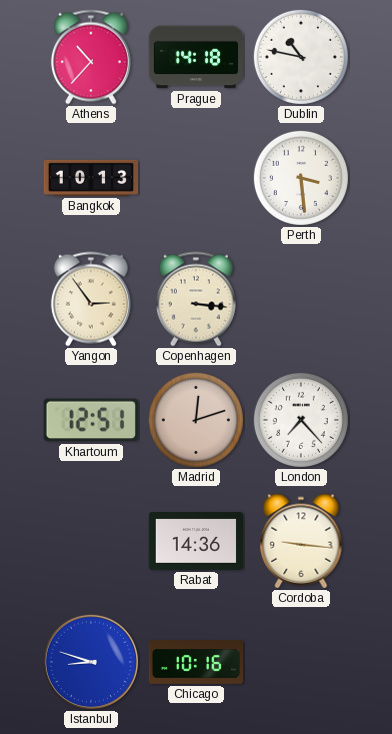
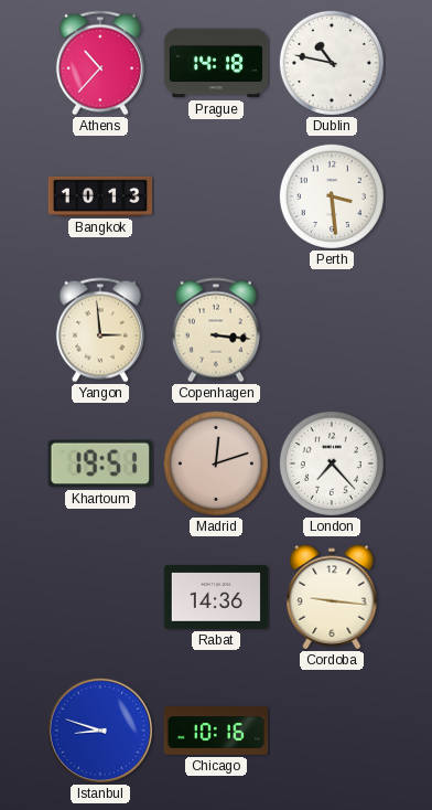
Yangon: 2:54 -> 2:59 (100, 330)
Khartoum: 12:51 -> 19:51 (100, 463)
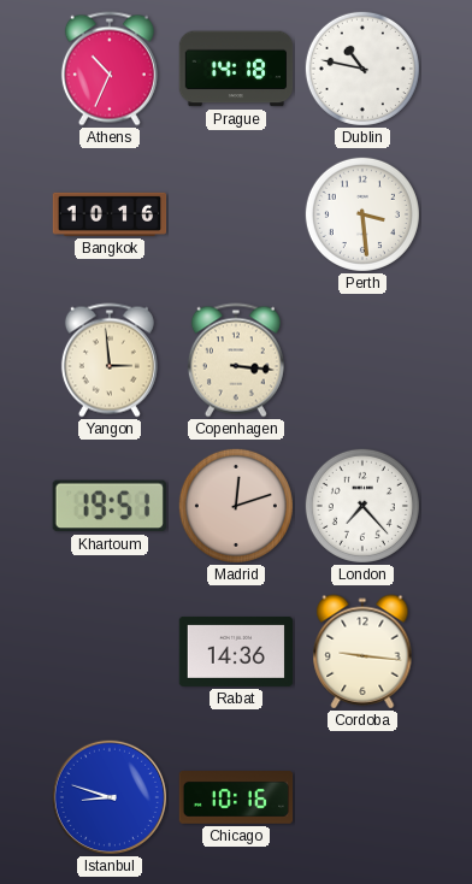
Athens: 10:37 -> 10:34 (110, 69)
Bangkok: 10:13 -> 10:16 (110, 214)
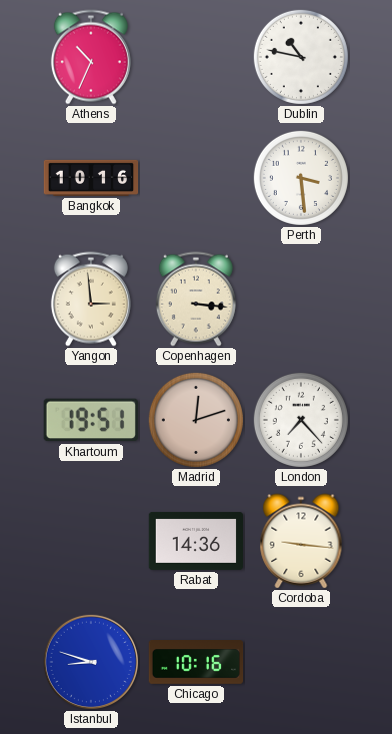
Prague: 14:18 -> none (236, 69)
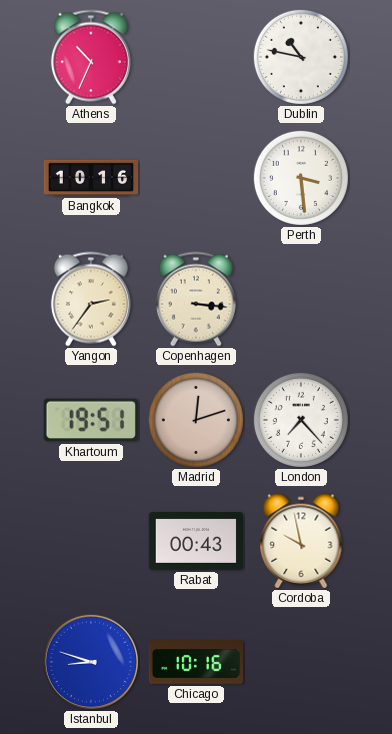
Yangon: 2:59 -> 2:36 (91, 299)
Rabat: 14:36 -> 00:43 (196, 541)
Cordoba: 9:16 -> 9:58 (301, 541)
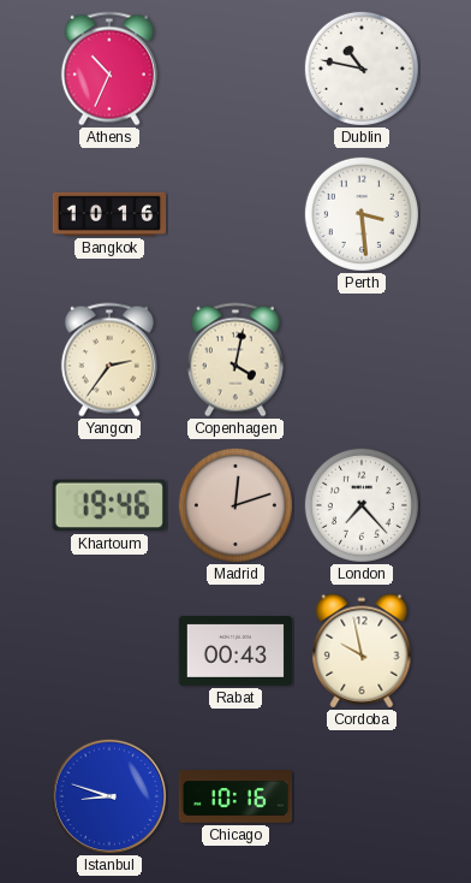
Copenhagen: 3:16 -> 4:02 (235, 360)
Khartoum: 19:51 -> 19:46 (109, 505)
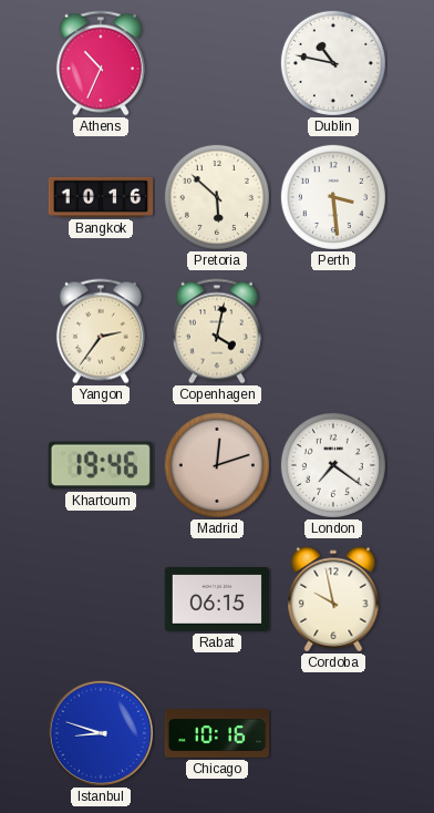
Pretoria: none -> 5:52 (217, 197)
London: 7:23 -> 7:21 (333, 465)
Rabat: 00:43 -> 06:15 (217, 599)
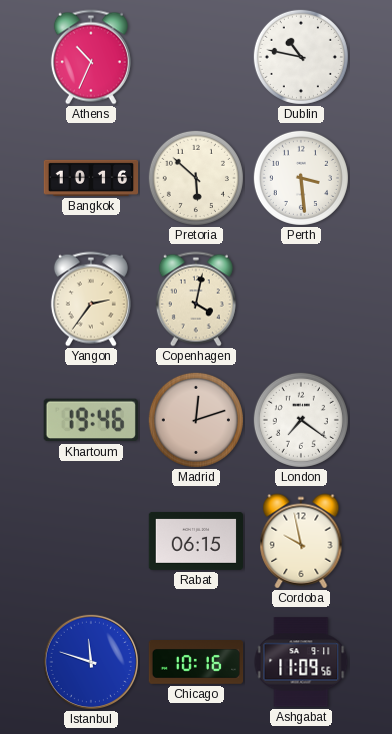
Istanbul: 8:48 -> 11:48 (90, 661)
Ashgabat: none -> 11:09 (301, 662)
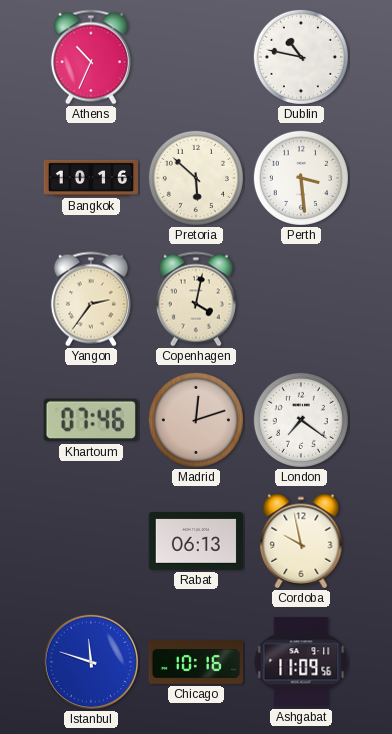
Khartoum: 19:46 -> 07:46 (91, 420)
Rabat: 06:15 -> 06:13 (196, 541)
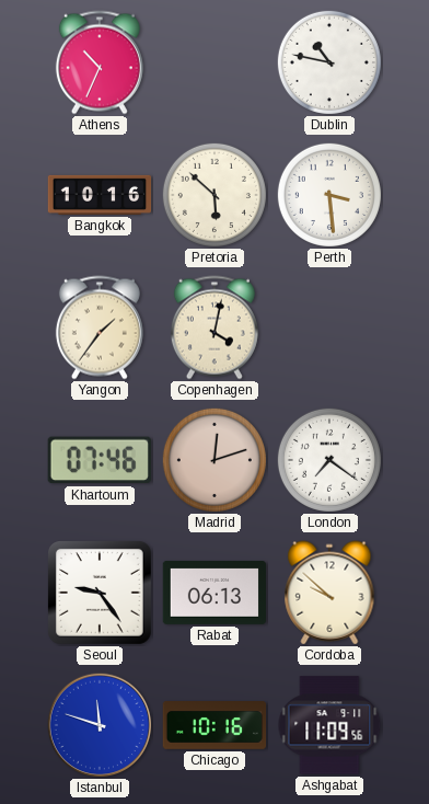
Yangon: 2:36 -> 1:36 (100, 328)
Seoul: none -> 9:24 (101, 594)
Cordoba: 9:58 -> 9:52 (329, 593)
